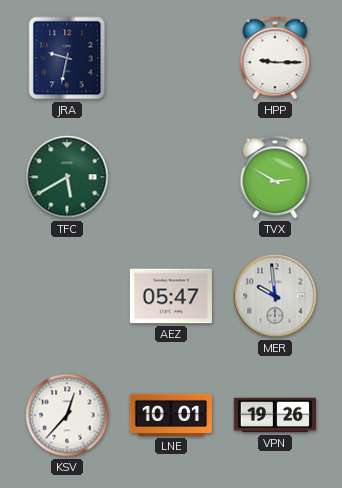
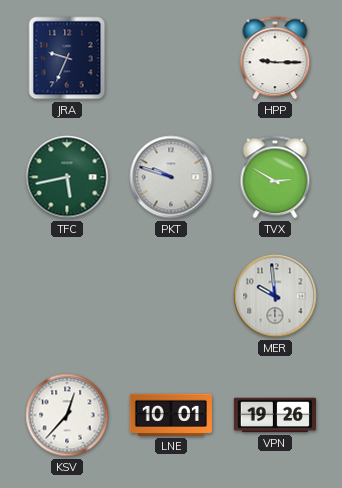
JRA: 9:32 -> 9:34 (67, 58)
TFC: 5:40 -> 5:43 (67, 177)
PKT: none -> 9:48 (171, 177)
AEZ: 05:47 -> none (171, 296)
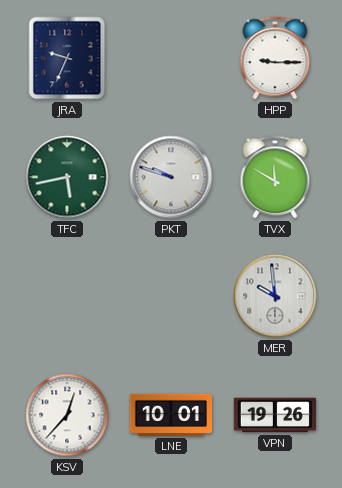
TVX: 2:50 -> 11:50 (275, 177)
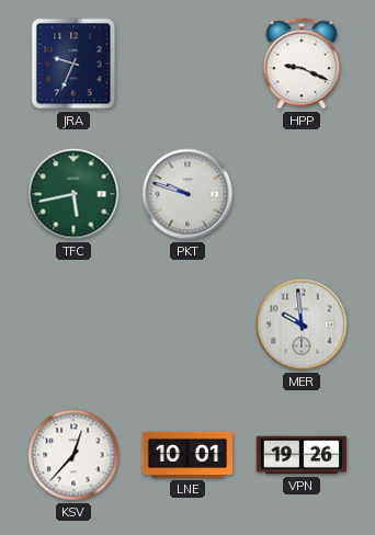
HPP: 9:15 -> 9:19 (302, 64)
TVX: 11:50 -> none (275, 177)
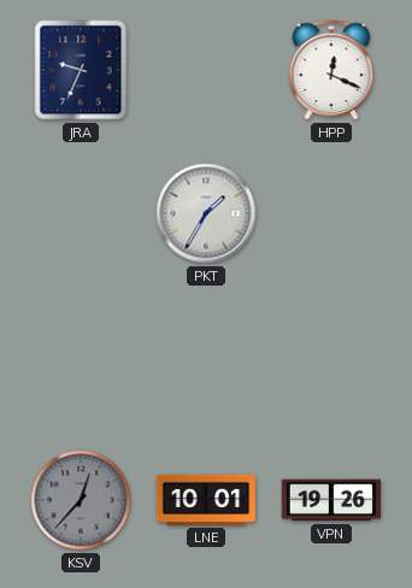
HPP: 9:19 -> 12:19 (331, 70)
TFC: 5:43 -> none (73, 194)
PKT: 9:48 -> 1:35 (206, 213)
MER: 9:59 -> none (302, 325)
KSV dial: white -> grey (81, 500)
